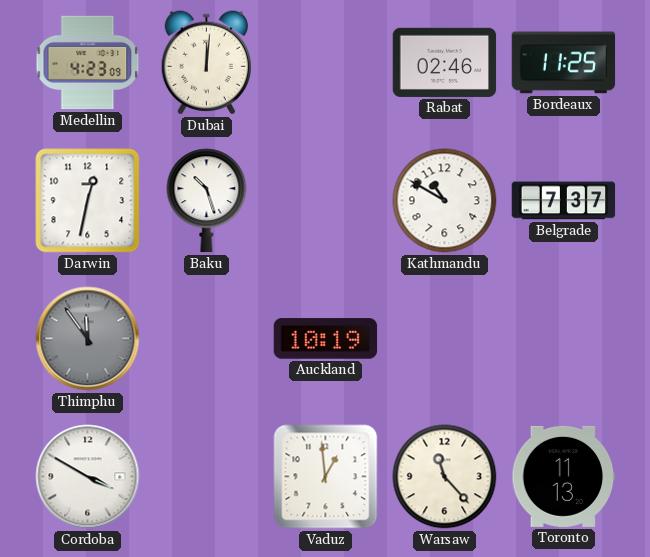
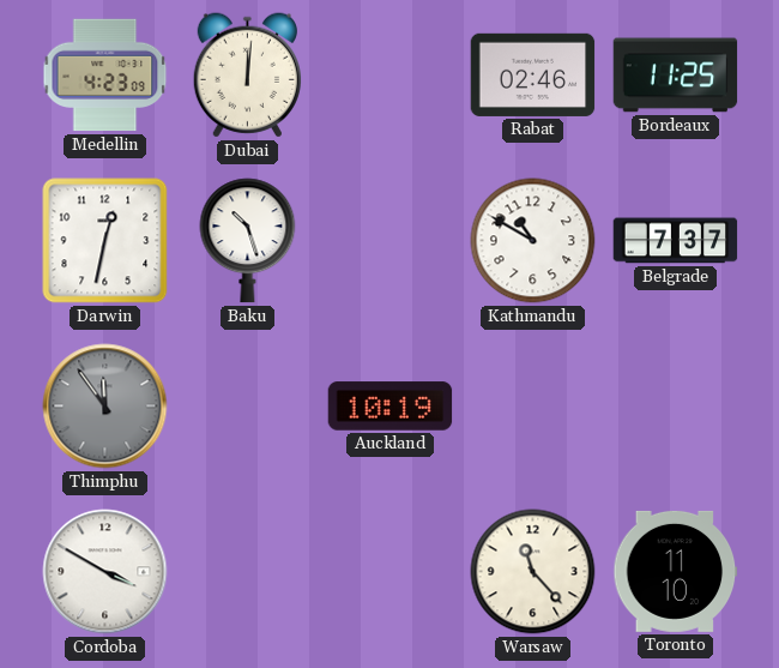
Vaduz: 12:59 -> none (326, 477)
Toronto: 11:13 -> 11:10 (676, 571)
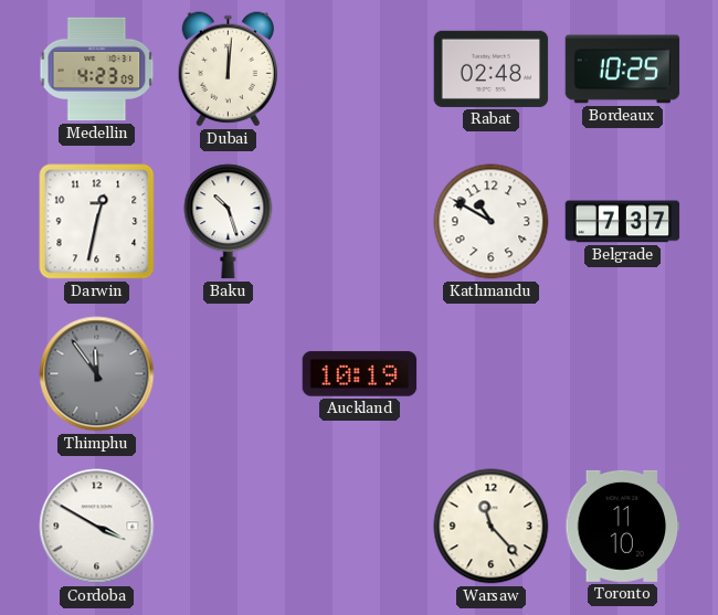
Rabat: 02:46 -> 02:48 (492, 68)
Bordeaux: 11:25 -> 10:25 (623, 70)
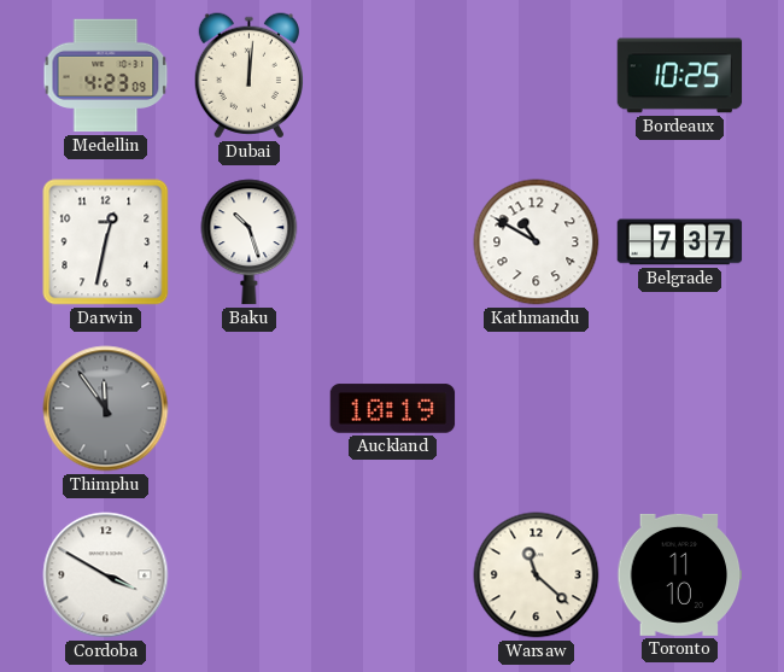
Rabat: 02:48 -> none (492, 68)
Warsaw: 11:23 -> 11:22 (537, 575)
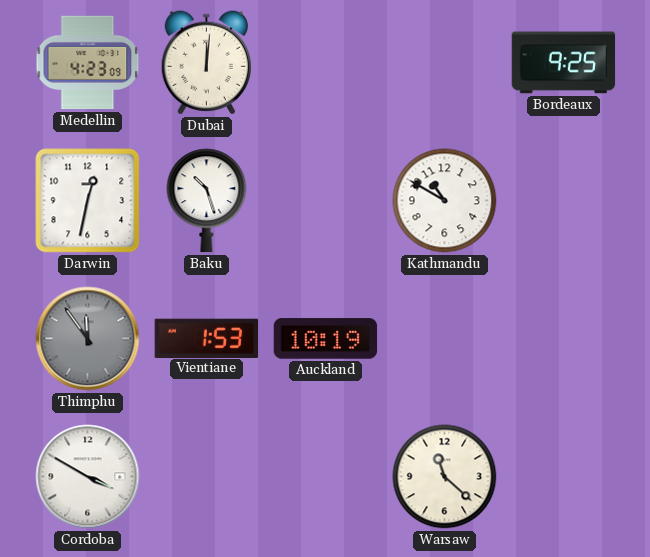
Bordeaux: 10:25 -> 9:25 (564, 63)
Belgrade: 7:37 -> none (680, 242)
Vientiane: none -> 1:53 (207, 338)
Toronto: 11:10 -> none (680, 574)
